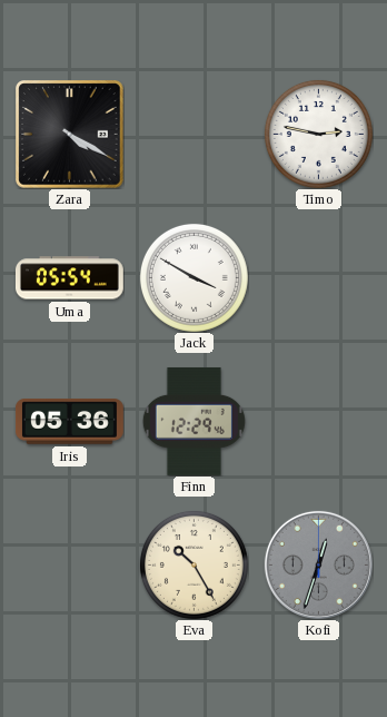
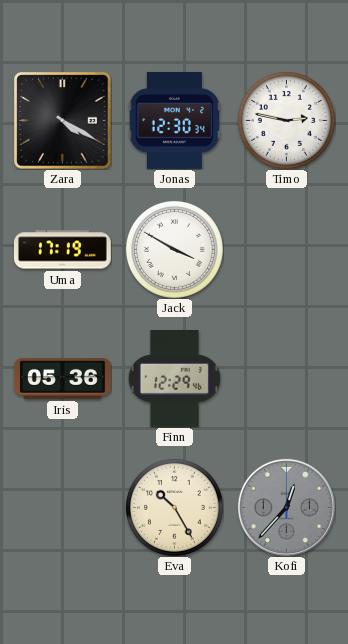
Jonas: none -> 12:30 (175, 120)
Uma: 05:54 -> 17:19 (62, 250)
Kofi: 12:33 -> 12:37 (286, 507)
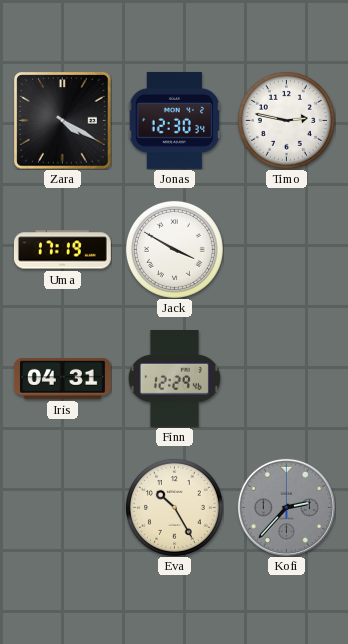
Iris: 05:36 -> 04:31 (62, 379)
Kofi: 12:37 -> 2:37 (286, 507)
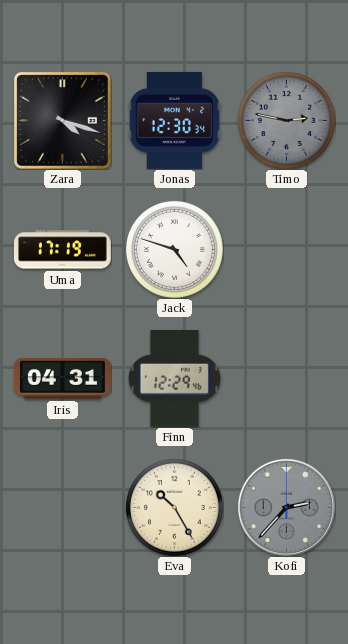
Zara: 4:20 -> 4:18 (62, 120)
Timo dial: white -> grey (286, 120)
Jack: 3:50 -> 4:48 (174, 249)
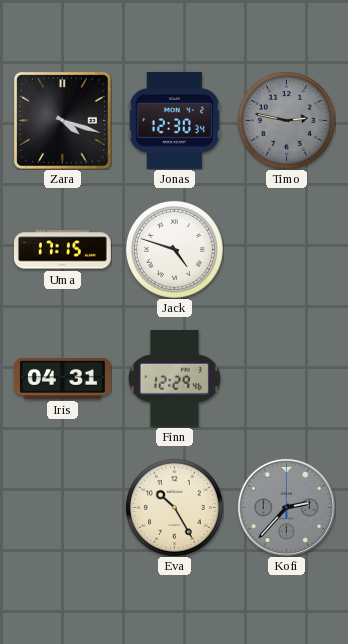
Uma: 17:19 -> 17:15 (62, 250)
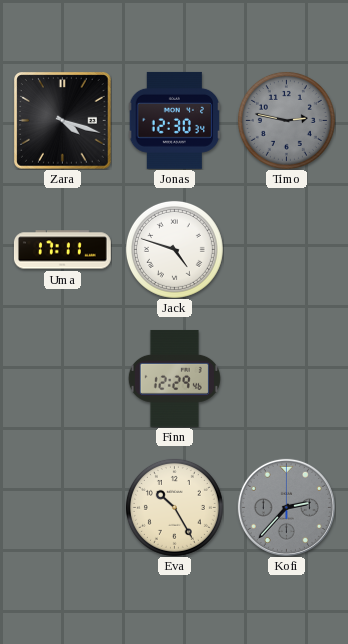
Uma: 17:15 -> 17:11 (62, 250)
Iris: 04:31 -> none (62, 379)
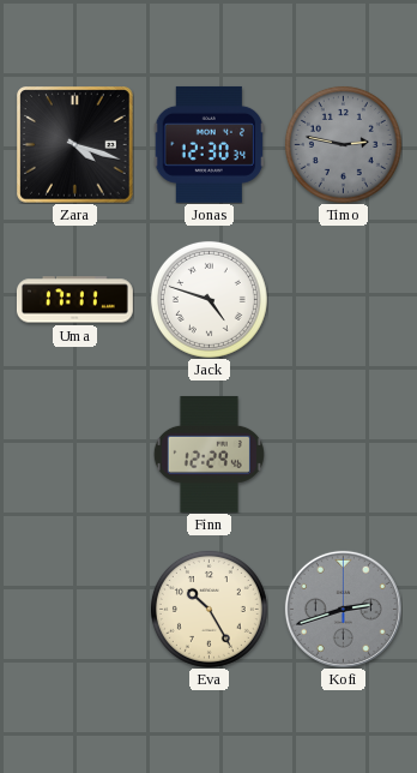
Kofi: 2:37 -> 2:42 (343, 609)
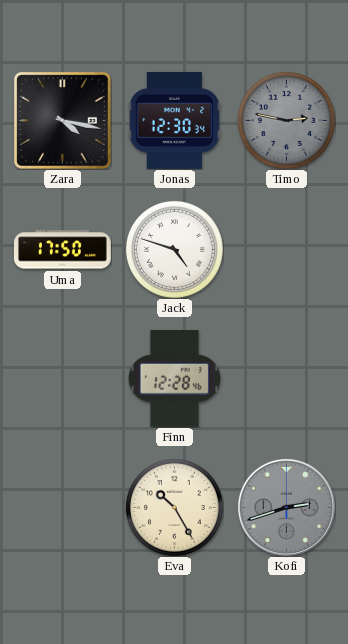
Zara: 4:18 -> 4:17 (62, 120)
Uma: 17:11 -> 17:50 (62, 250)
Finn: 12:29 -> 12:28 (174, 378)
